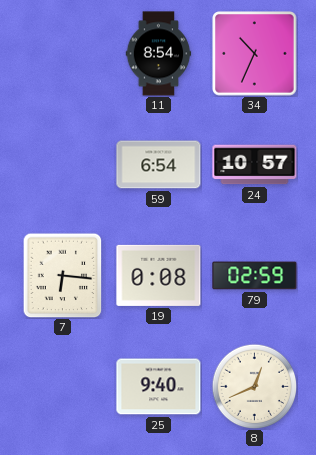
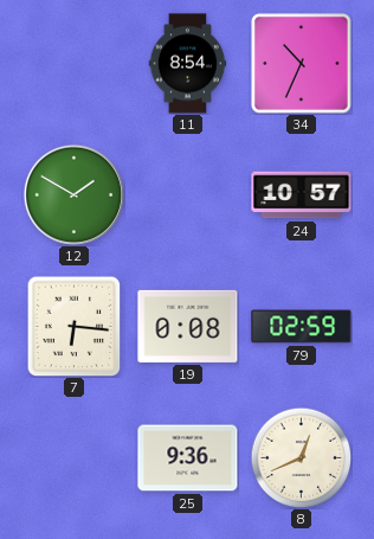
12: none -> 1:50 (73, 194)
59: 6:54 -> none (159, 165)
25: 9:40 -> 9:36 (188, 458)
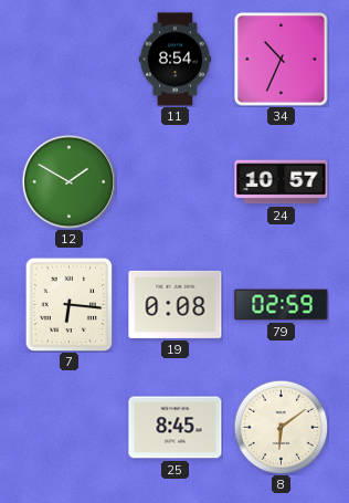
25: 9:36 -> 8:45 (176, 428)
8: 12:41 -> 6:09 (281, 427)
